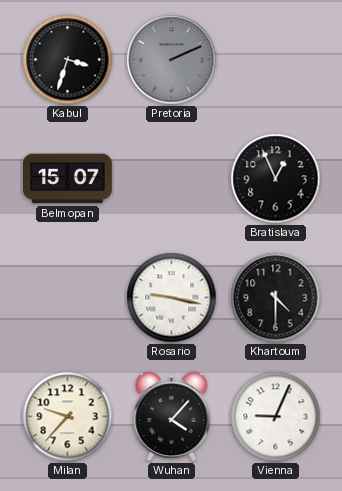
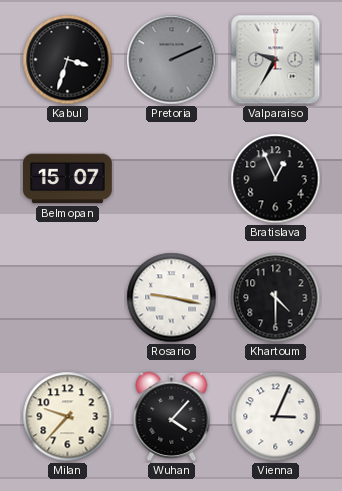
Valparaiso: none -> 9:35 (276, 60)
Vienna: 9:04 -> 3:04 (276, 417)
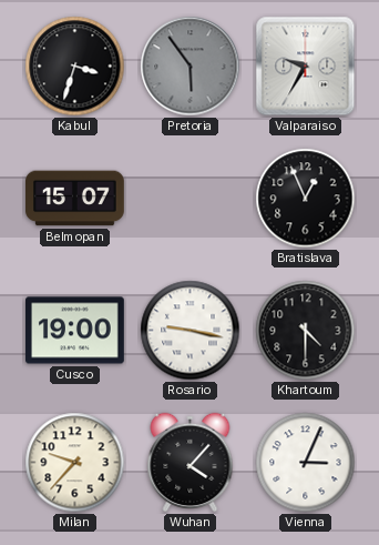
Pretoria: 2:11 -> 5:54 (191, 67)
Cusco: none -> 19:00 (75, 331)
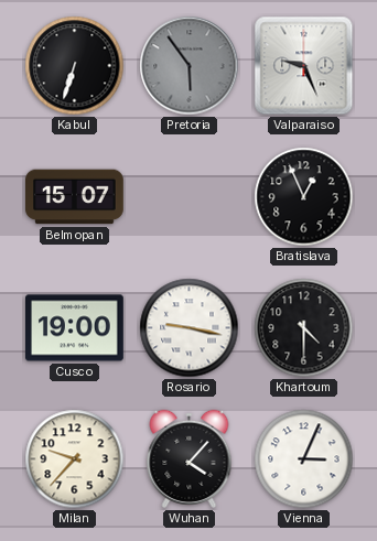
Kabul: 3:33 -> 6:33 (75, 66)
Valparaiso: 9:35 -> 9:26 (304, 66)
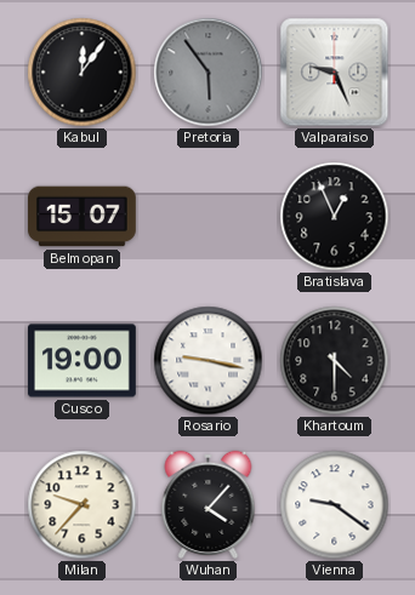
Kabul: 6:33 -> 12:06 (83, 73)
Vienna: 3:04 -> 9:21 (335, 505)
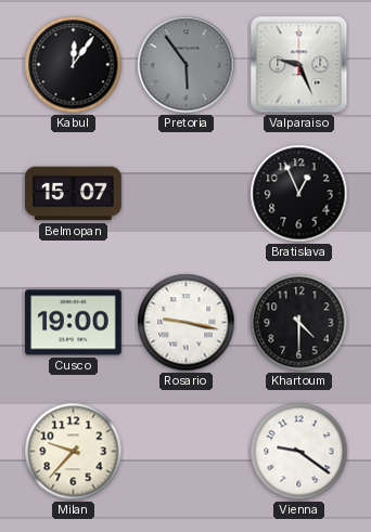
Wuhan: 4:07 -> none (209, 504)
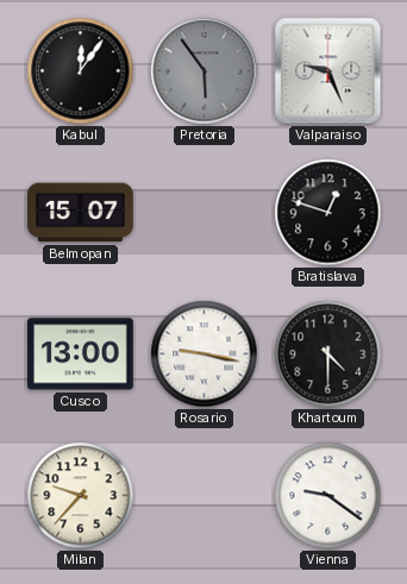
Bratislava: 12:56 -> 12:48 (328, 213)
Cusco: 19:00 -> 13:00 (81, 354)
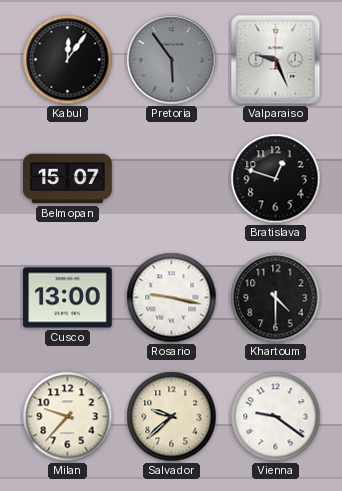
Salvador: none -> 9:38 (172, 417)
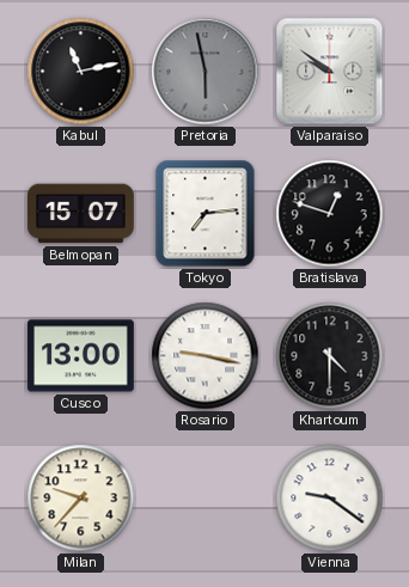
Kabul: 12:06 -> 11:13 (81, 72)
Pretoria: 5:54 -> 5:58 (206, 72)
Valparaiso: 9:26 -> 9:51 (330, 72)
Tokyo: none -> 7:14 (206, 214)
Salvador: 9:38 -> none (172, 417)
